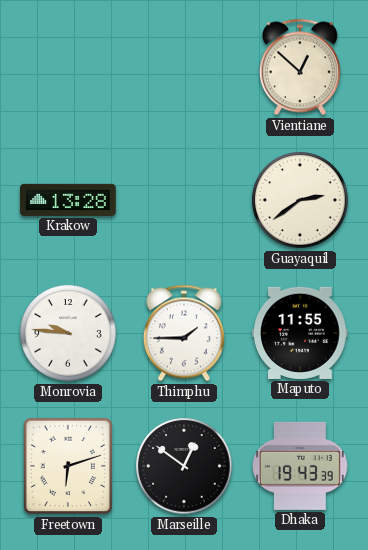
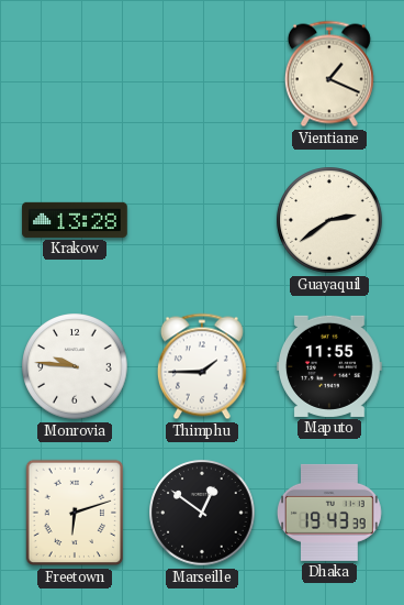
Vientiane: 12:52 -> 1:19 (329, 74)
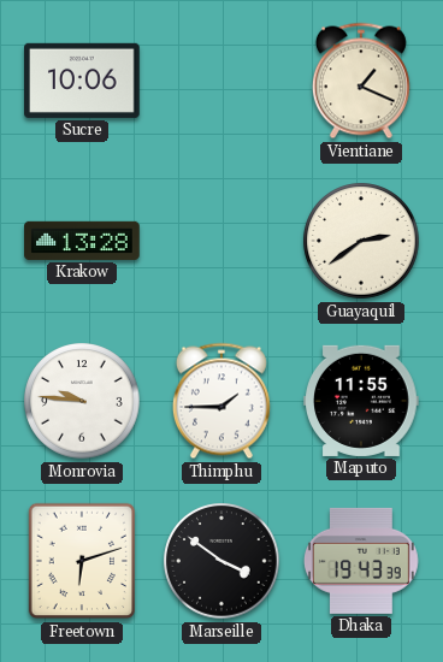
Sucre: none -> 10:06 (82, 81)
Marseille: 12:51 -> 3:51 (221, 561)
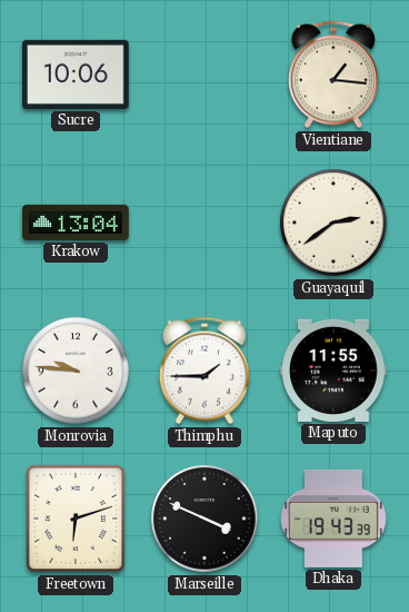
Vientiane: 1:19 -> 1:16 (333, 75)
Krakow: 13:28 -> 13:04 (76, 223)
Marseille: 3:51 -> 3:49 (205, 519)
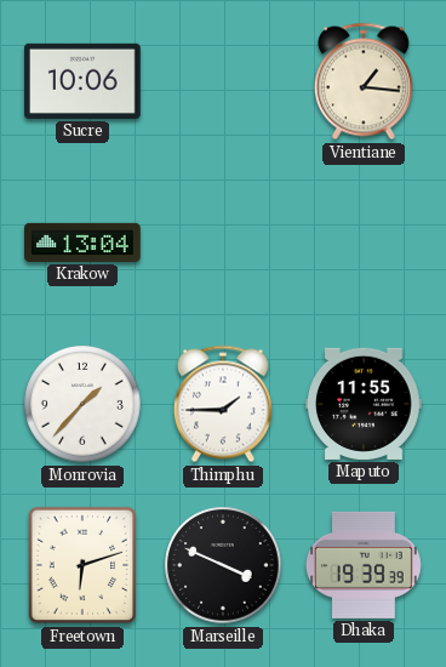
Guayaquil: 2:39 -> none (333, 223)
Monrovia: 9:46 -> 1:37 (82, 404)
Dhaka: 19:43 -> 19:39 (364, 565)
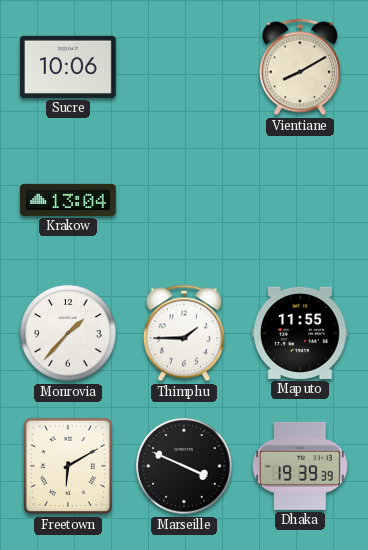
Vientiane: 1:16 -> 8:10 (300, 67)
Freetown: 6:12 -> 6:10 (68, 466)
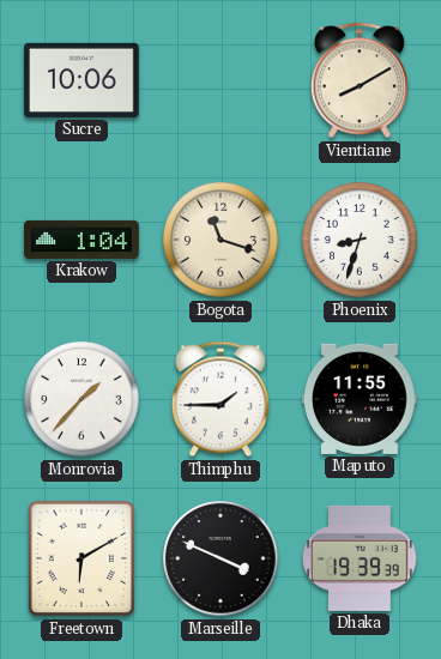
Krakow: 13:04 -> 1:04 (81, 240)
Bogota: none -> 11:18 (220, 240)
Phoenix: none -> 8:33 (360, 240)
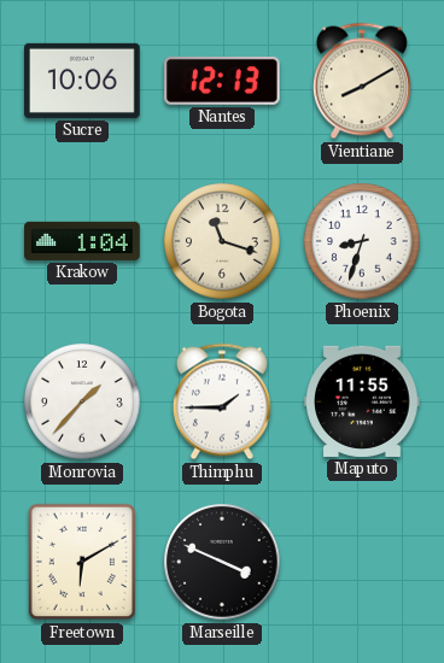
Nantes: none -> 12:13 (222, 81)
Dhaka: 19:39 -> none (360, 558)
